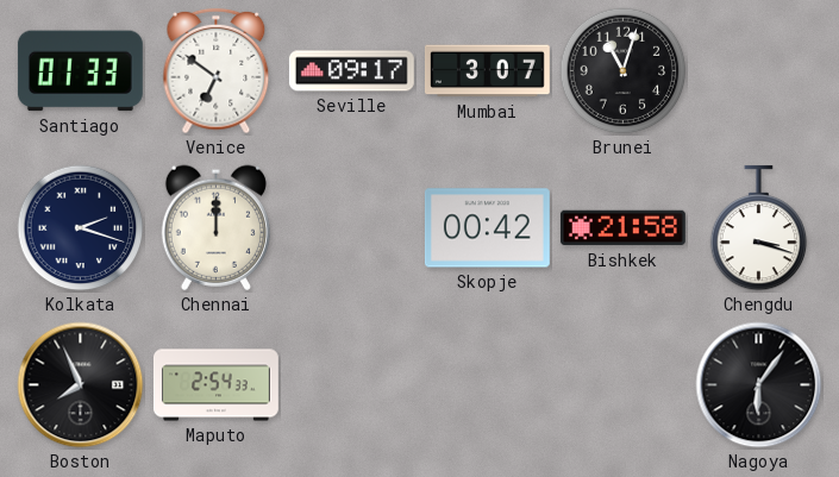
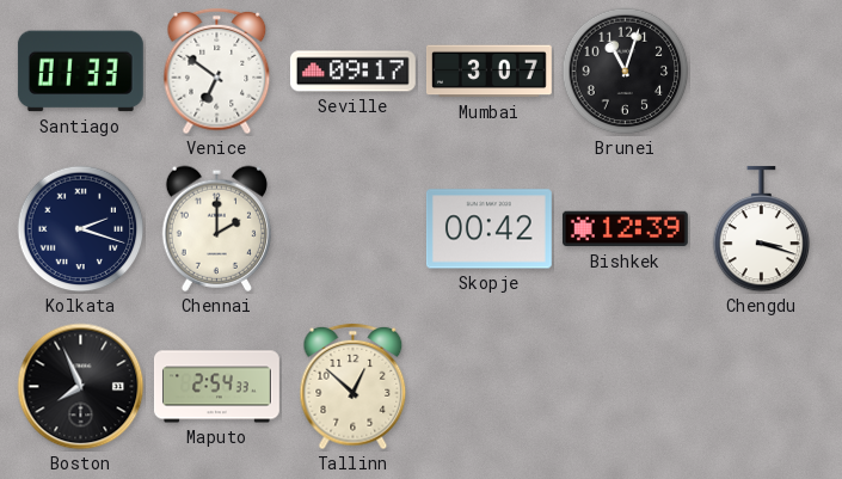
Chennai: 12:00 -> 2:00 (216, 228)
Bishkek: 21:58 -> 12:39 (625, 229)
Tallinn: none -> 12:52 (354, 387)
Nagoya: 6:06 -> none (759, 385)
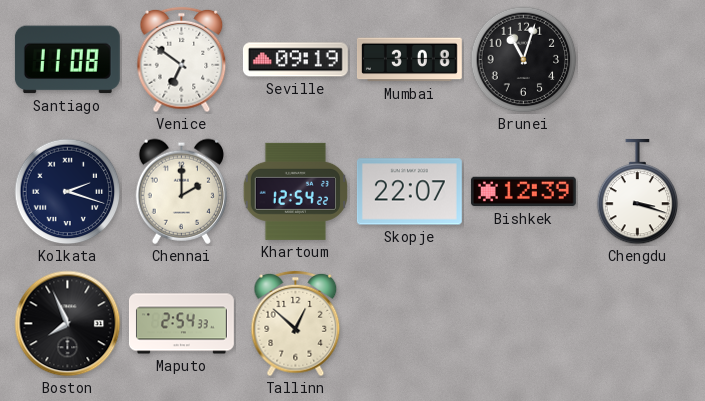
Santiago: 01:33 -> 11:08 (67, 60)
Seville: 09:17 -> 09:19 (295, 60)
Mumbai: 3:07 -> 3:08 (409, 60)
Khartoum: none -> 12:54 (295, 191)
Skopje: 00:42 -> 22:07 (409, 192)
